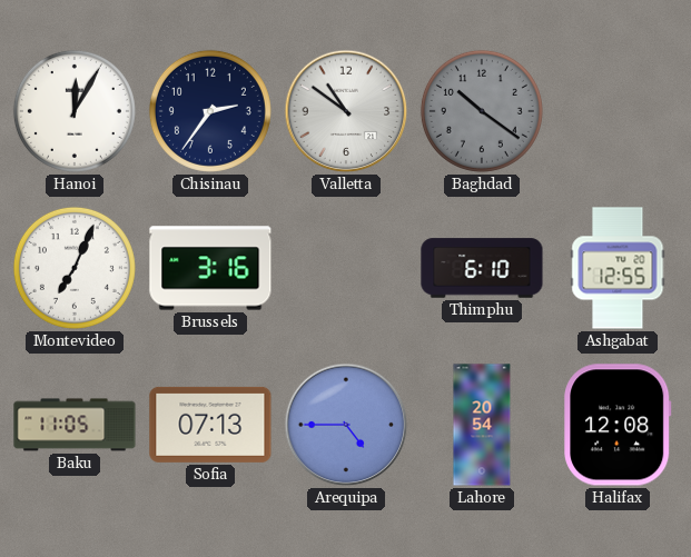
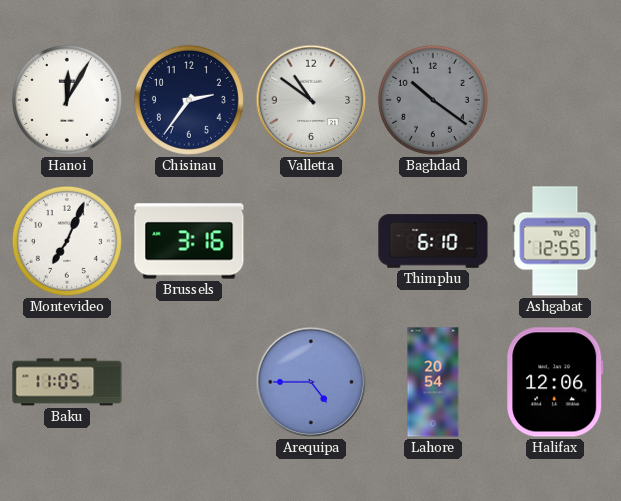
Sofia: 07:13 -> none (210, 425)
Halifax: 12:08 -> 12:06 (555, 382)
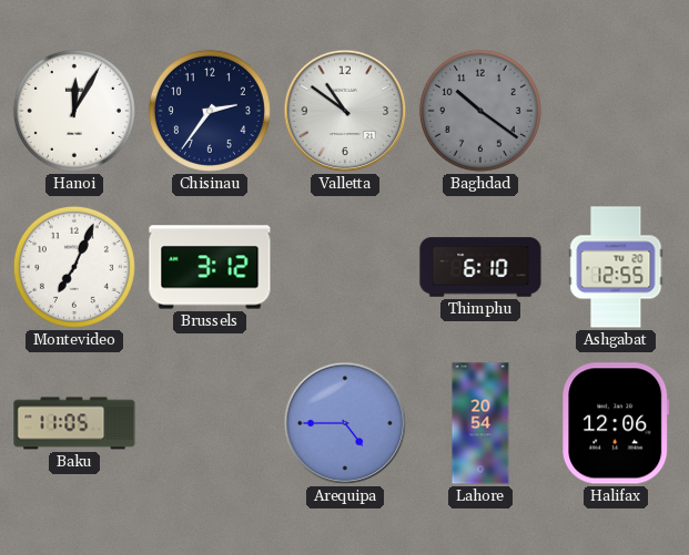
Brussels: 3:16 -> 3:12 (210, 267)
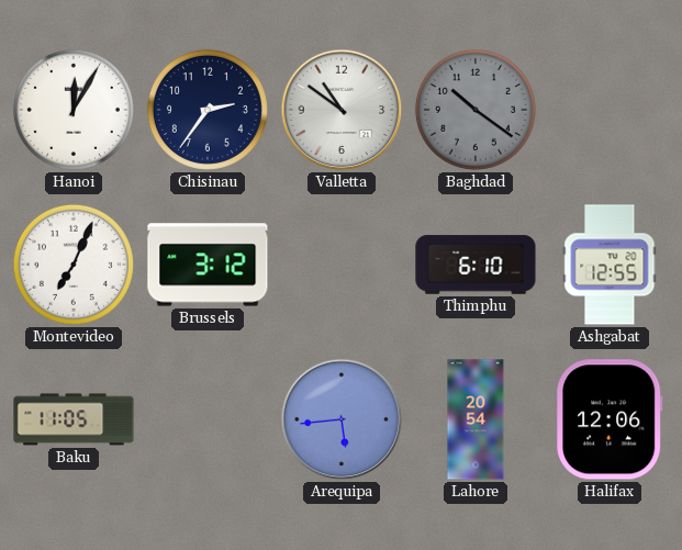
Arequipa: 4:45 -> 5:44 (342, 419)
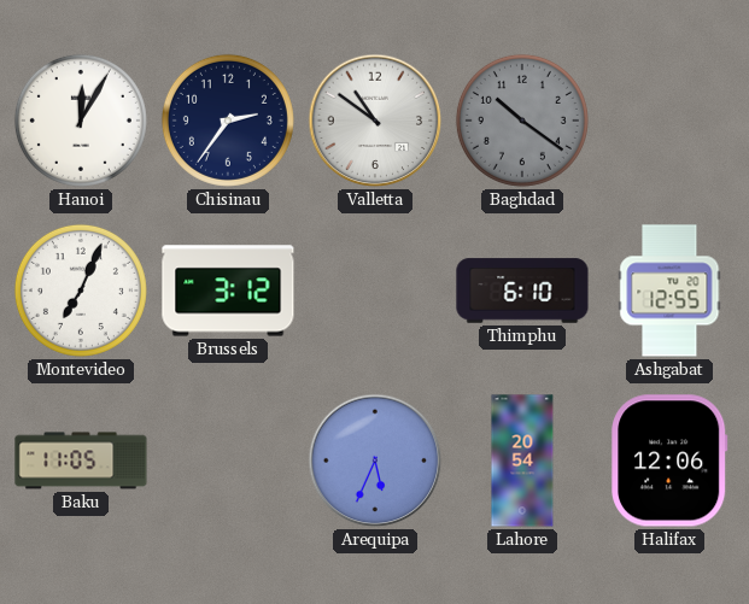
Arequipa: 5:44 -> 5:34 (375, 461)
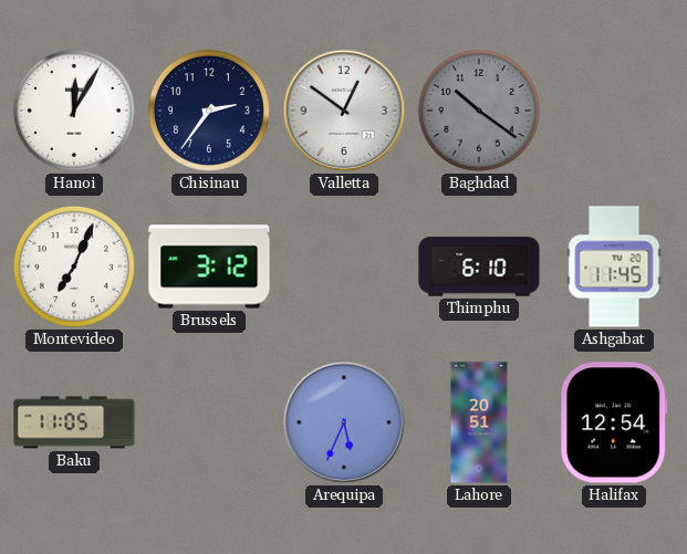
Valletta: 10:51 -> 12:51 (344, 111)
Ashgabat: 12:55 -> 11:45 (614, 266)
Lahore: 20:54 -> 20:51 (479, 422)
Halifax: 12:06 -> 12:54 (614, 422)
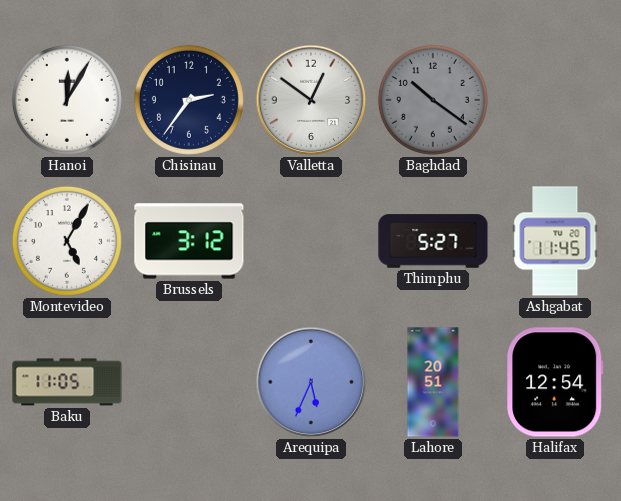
Montevideo: 7:04 -> 5:05 (67, 241)
Thimphu: 6:10 -> 5:27 (433, 241)
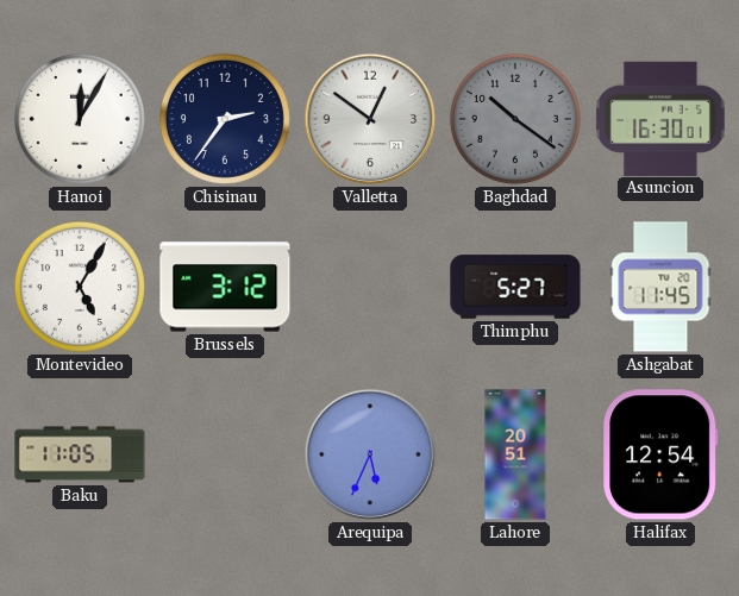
Asuncion: none -> 16:30 (662, 118)
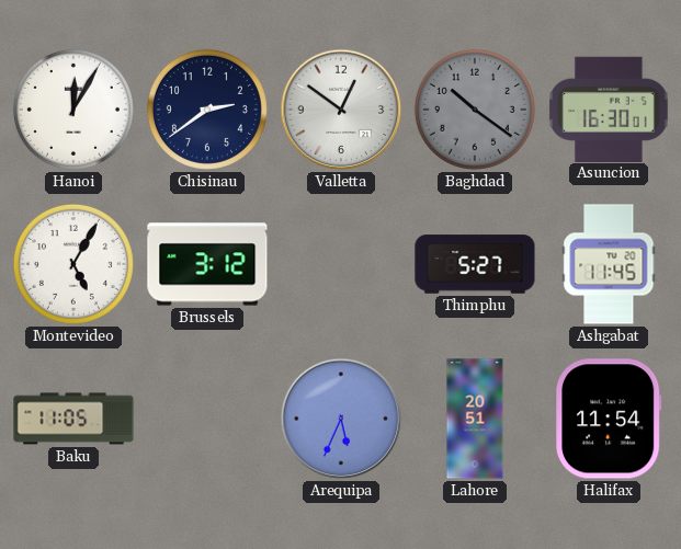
Chisinau: 2:36 -> 2:39 (207, 110)
Halifax: 12:54 -> 11:54 (609, 419)
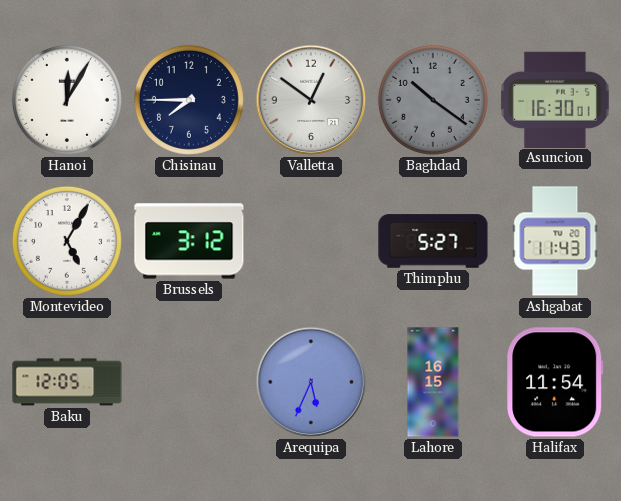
Chisinau: 2:39 -> 7:45 (189, 100)
Ashgabat: 11:45 -> 11:43 (555, 241)
Baku: 11:05 -> 12:05 (67, 382)
Lahore: 20:51 -> 16:15 (433, 382)
